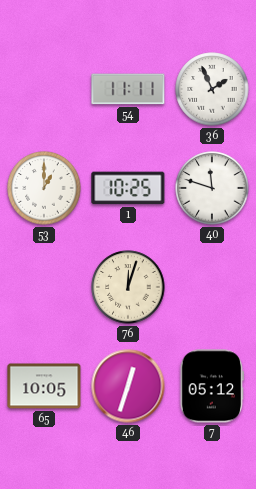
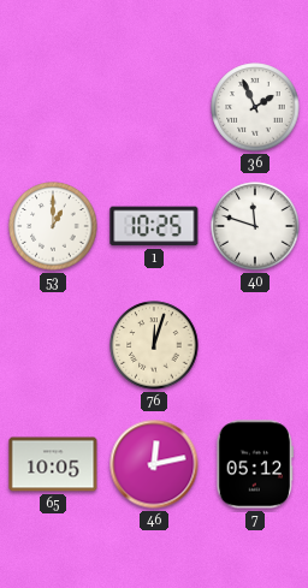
54: 11:11 -> none (128, 89)
46: 12:33 -> 12:13 (154, 464)
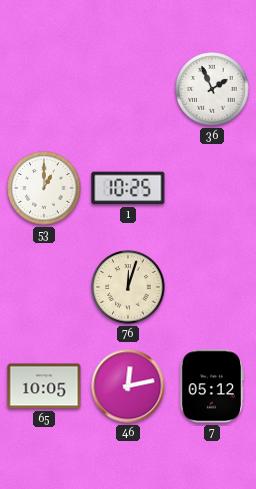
40: 11:48 -> none (255, 226)
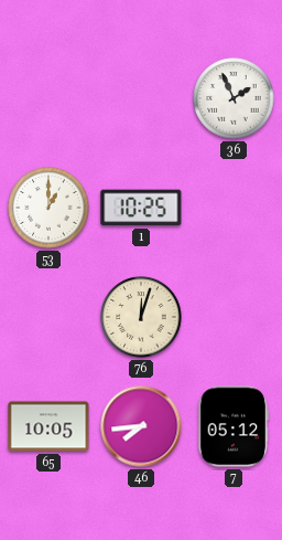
46: 12:13 -> 7:44 (141, 426)
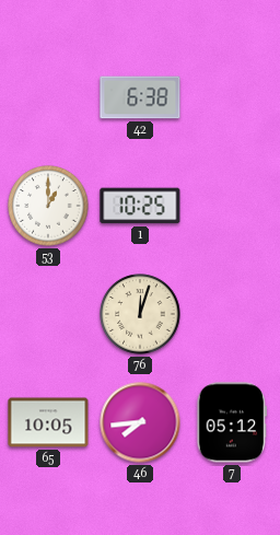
42: none -> 6:38 (140, 97)
36: 1:56 -> none (234, 98)
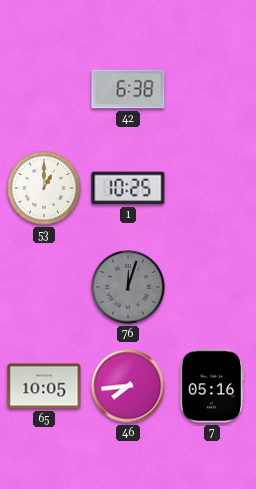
76 dial: cream -> grey (128, 287)
7: 05:12 -> 05:16 (212, 386)
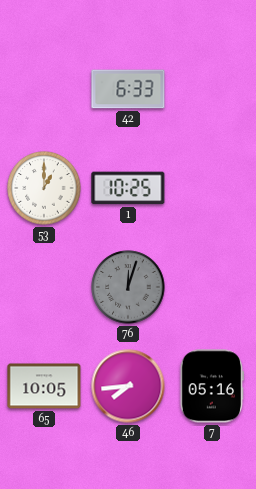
42: 6:38 -> 6:33 (128, 89)
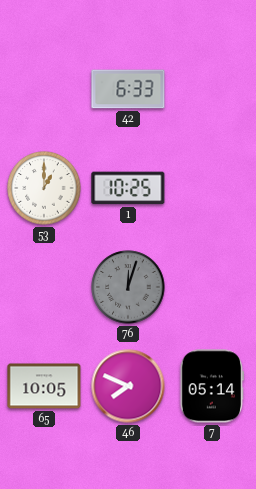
46: 7:44 -> 7:49 (128, 386)
7: 05:16 -> 05:14 (212, 386)
